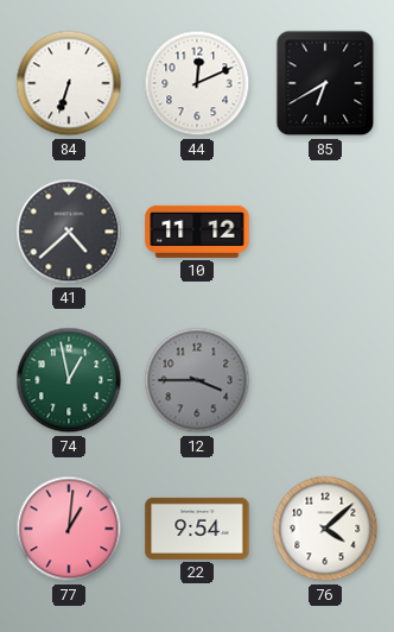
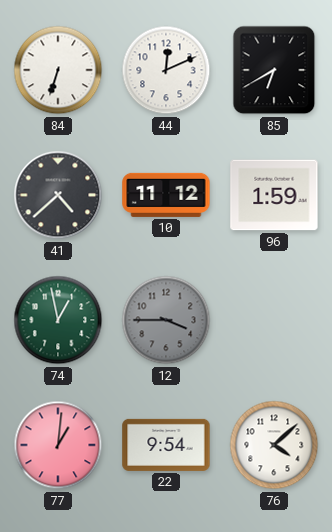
96: none -> 1:59 (274, 195)
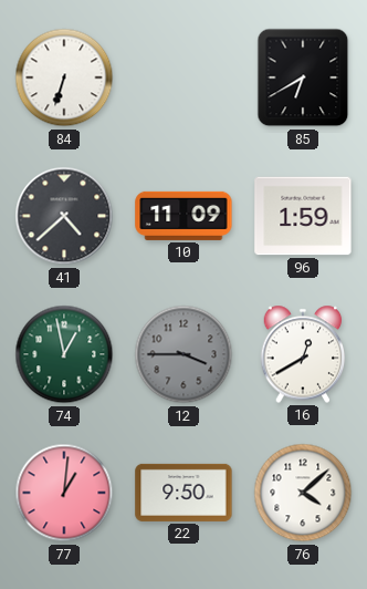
44: 12:11 -> none (166, 70)
10: 11:12 -> 11:09 (183, 216)
16: none -> 12:40 (303, 354)
22: 9:54 -> 9:50 (183, 493)
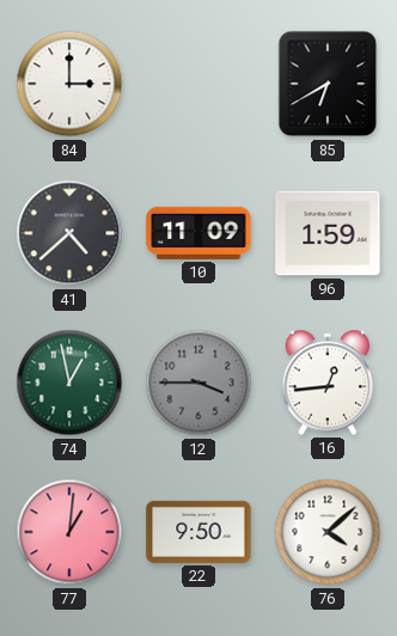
84: 6:33 -> 3:00 (69, 84)
16: 12:40 -> 12:44 (328, 383)
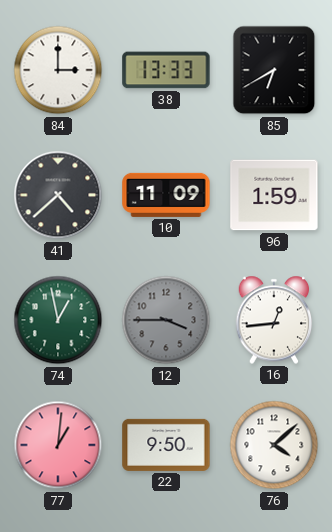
38: none -> 13:33 (166, 70)
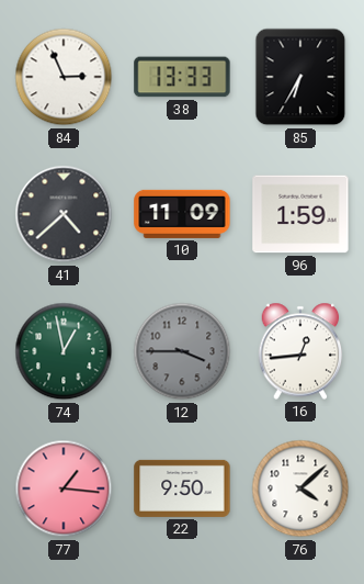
84: 3:00 -> 2:56 (64, 77)
85: 6:40 -> 6:35 (300, 77)
77: 1:01 -> 1:16 (64, 488)
